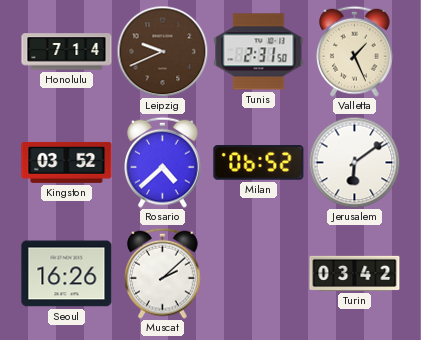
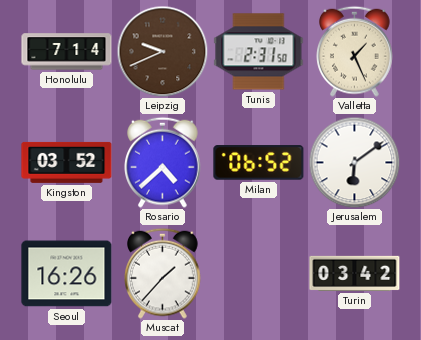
Muscat: 2:08 -> 1:37 (163, 273)
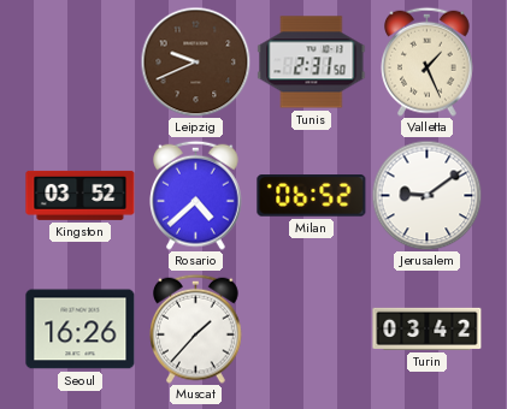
Honolulu: 7:14 -> none (67, 52)
Jerusalem: 6:09 -> 9:09 (426, 195)
